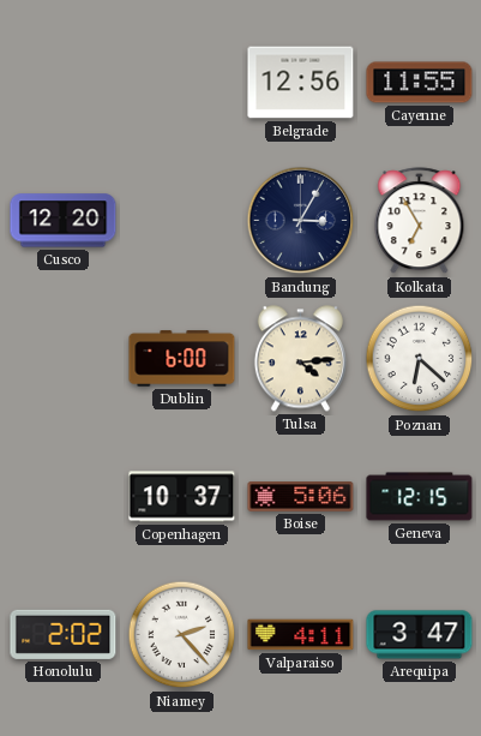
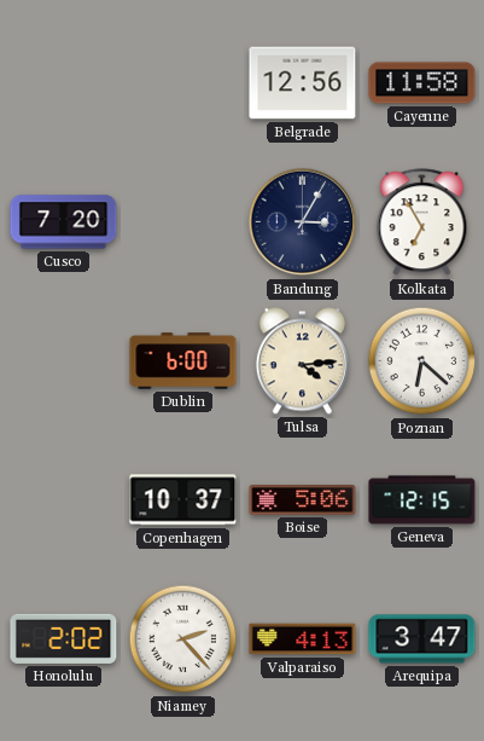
Cayenne: 11:55 -> 11:58 (422, 83)
Cusco: 12:20 -> 7:20 (64, 222)
Valparaiso: 4:11 -> 4:13 (303, 639)
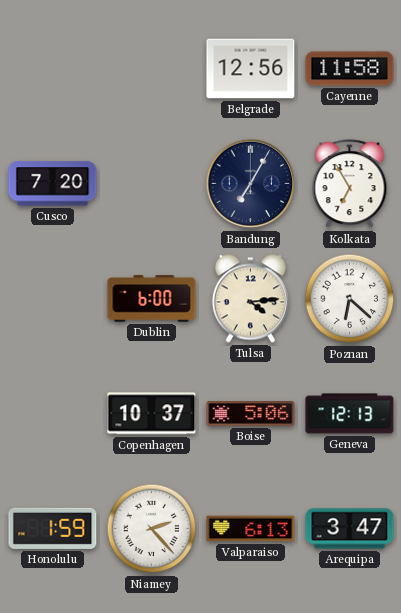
Bandung: 3:05 -> 7:05 (251, 184)
Geneva: 12:15 -> 12:13 (350, 414)
Honolulu: 2:02 -> 1:59 (53, 528)
Valparaiso: 4:13 -> 6:13 (251, 529)
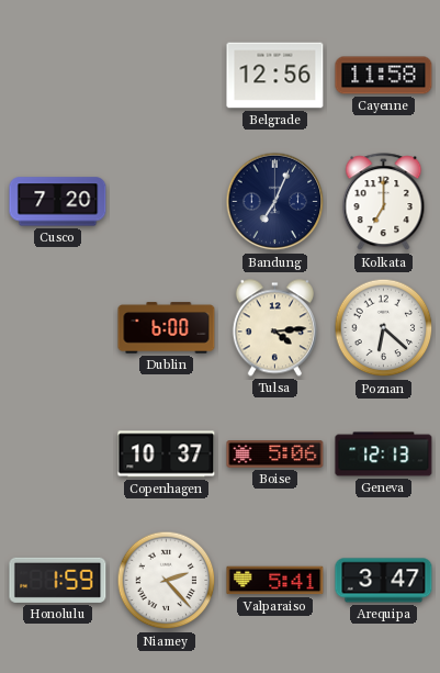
Bandung: 7:05 -> 7:04 (275, 202)
Kolkata: 6:55 -> 7:00 (384, 202)
Valparaiso: 6:13 -> 5:41 (275, 581)
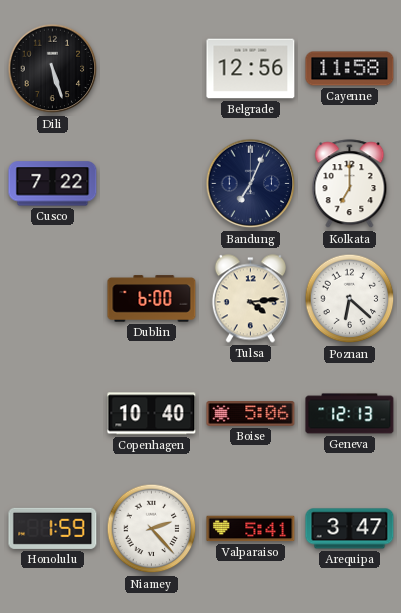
Dili: none -> 5:27 (53, 69)
Cusco: 7:20 -> 7:22 (53, 184)
Copenhagen: 10:37 -> 10:40 (152, 414)
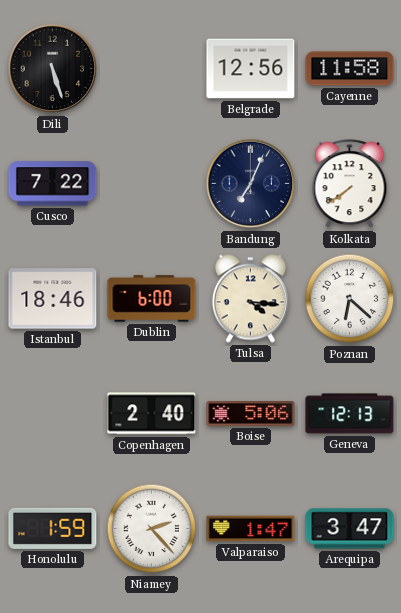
Kolkata: 7:00 -> 7:39 (350, 184)
Istanbul: none -> 18:46 (53, 299)
Tulsa: 4:14 -> 4:16 (250, 299)
Copenhagen: 10:40 -> 2:40 (152, 414)
Valparaiso: 5:41 -> 1:47 (251, 529)
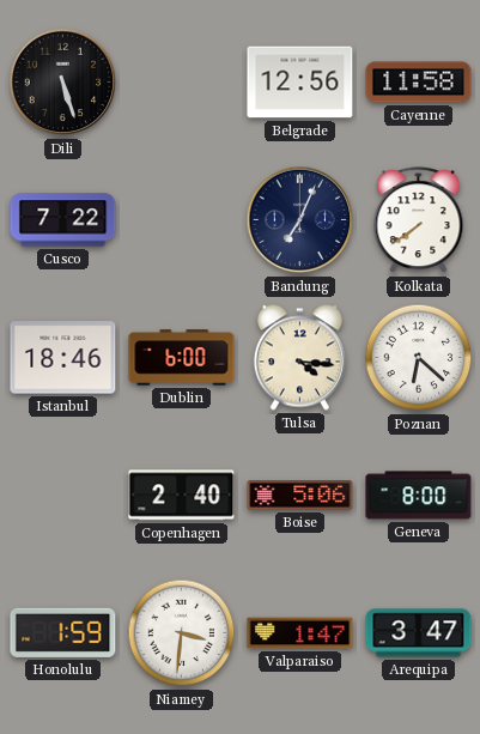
Geneva: 12:13 -> 8:00 (419, 496)
Niamey: 2:23 -> 3:31 (182, 633)
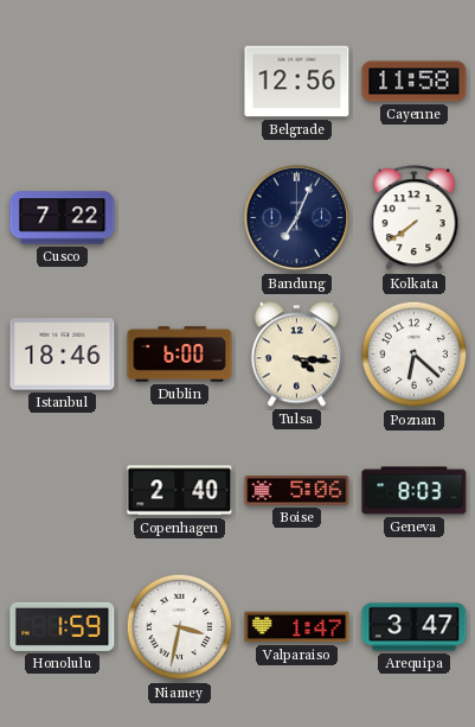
Dili: 5:27 -> none (63, 83)
Geneva: 8:00 -> 8:03 (415, 491)
Niamey: 3:31 -> 3:32 (180, 627)
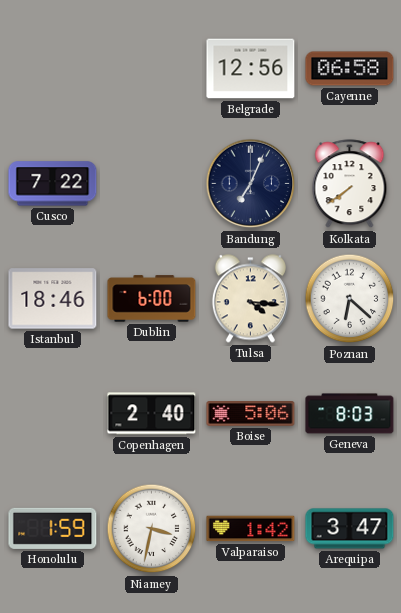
Cayenne: 11:58 -> 06:58 (350, 69)
Valparaiso: 1:47 -> 1:42 (251, 529)
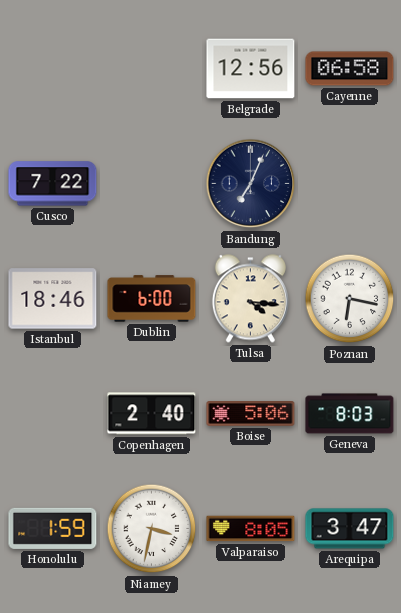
Kolkata: 7:39 -> none (350, 184)
Poznan: 6:22 -> 6:17 (350, 299)
Valparaiso: 1:42 -> 8:05 (251, 529)
